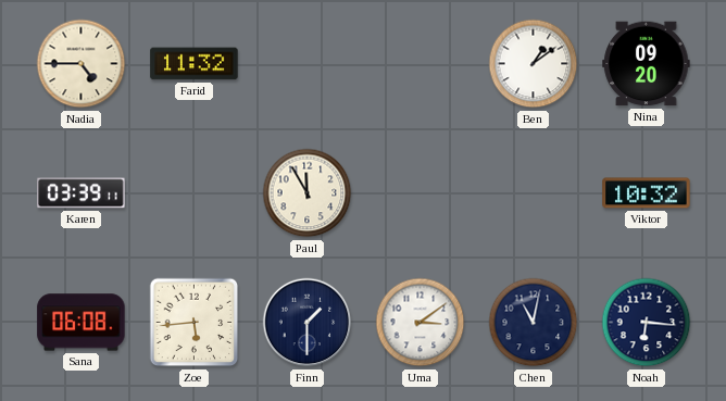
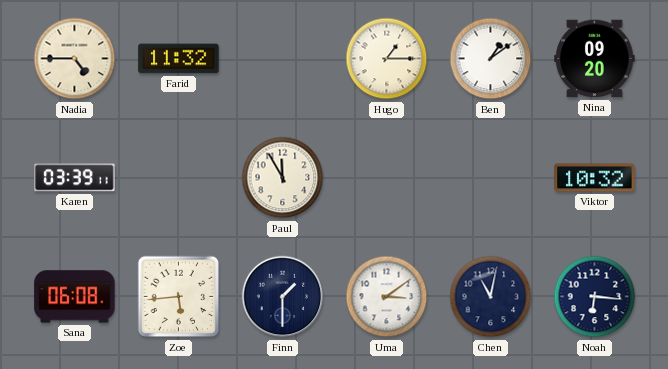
Hugo: none -> 1:15 (387, 59)
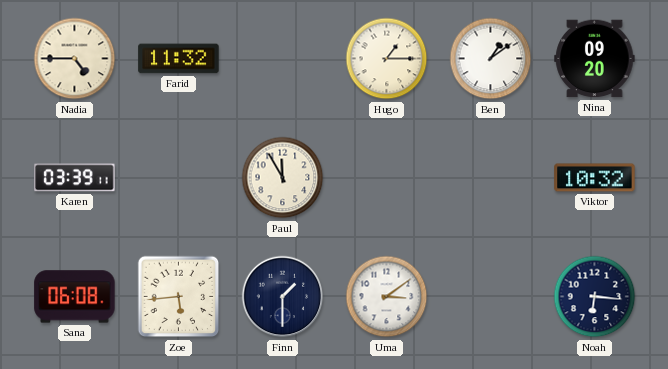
Chen: 11:02 -> none (491, 297)
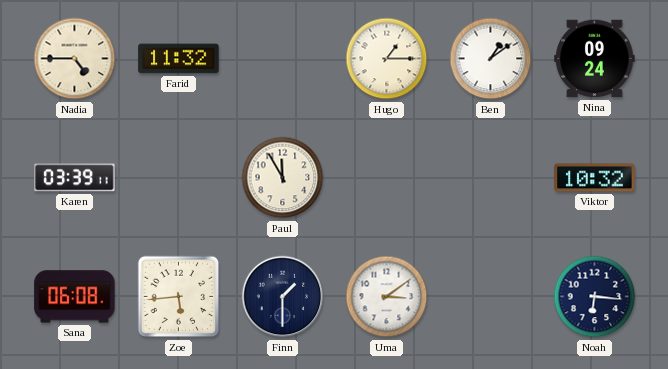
Nina: 09:20 -> 09:24 (595, 59)
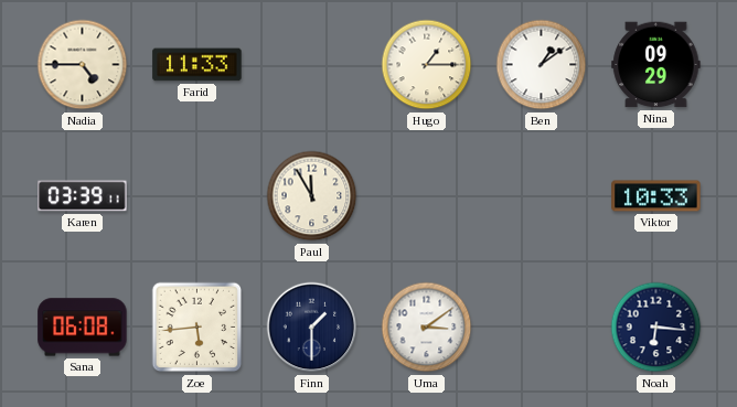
Farid: 11:32 -> 11:33 (197, 65)
Nina: 09:24 -> 09:29 (656, 65)
Viktor: 10:32 -> 10:33 (656, 196)
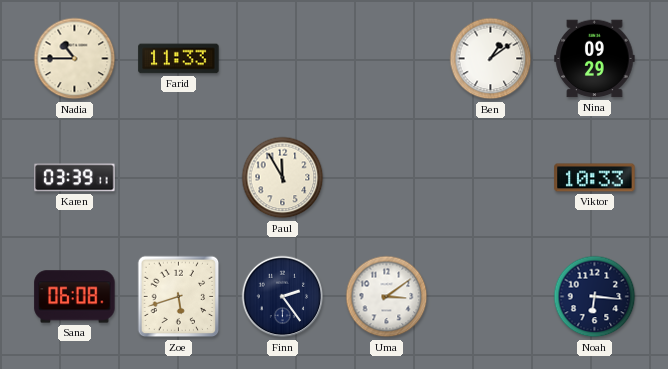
Nadia: 4:45 -> 10:45 (75, 59)
Hugo: 1:15 -> none (427, 65)
Zoe: 5:44 -> 5:42 (179, 297)
Finn: 1:30 -> 2:24 (283, 297)
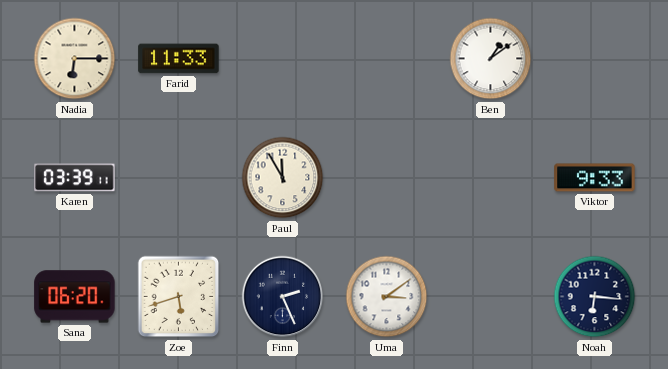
Nadia: 10:45 -> 6:15 (75, 59)
Nina: 09:29 -> none (595, 59)
Viktor: 10:33 -> 9:33 (595, 178)
Sana: 06:08 -> 06:20 (75, 297)
Finn: 2:24 -> 2:26 (283, 297)
